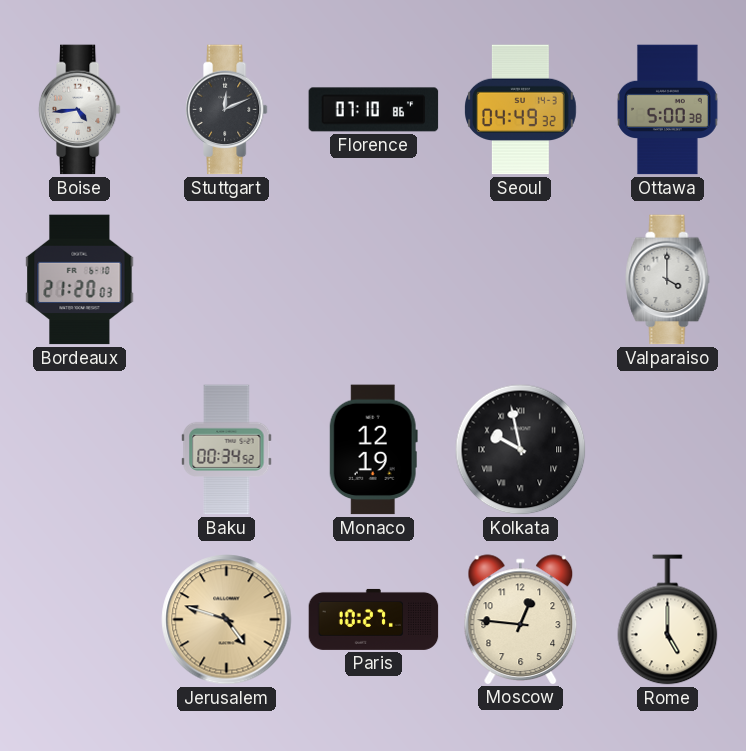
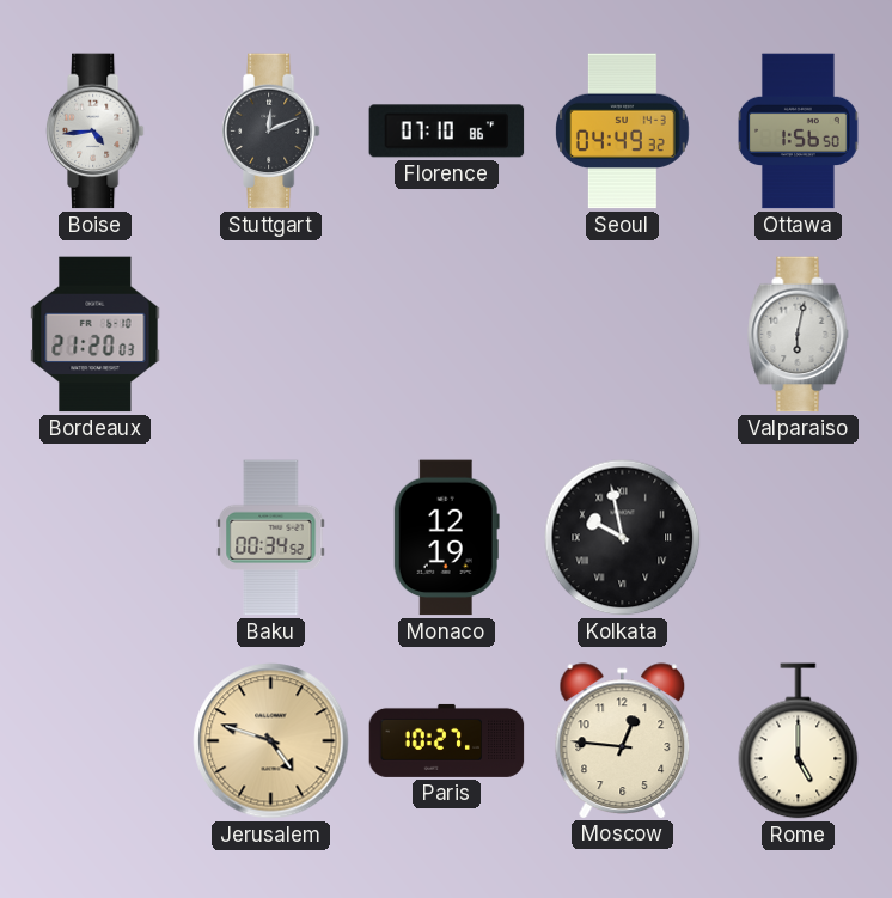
Ottawa: 5:00 -> 1:56 (799, 132)
Valparaiso: 4:00 -> 6:02 (799, 335)
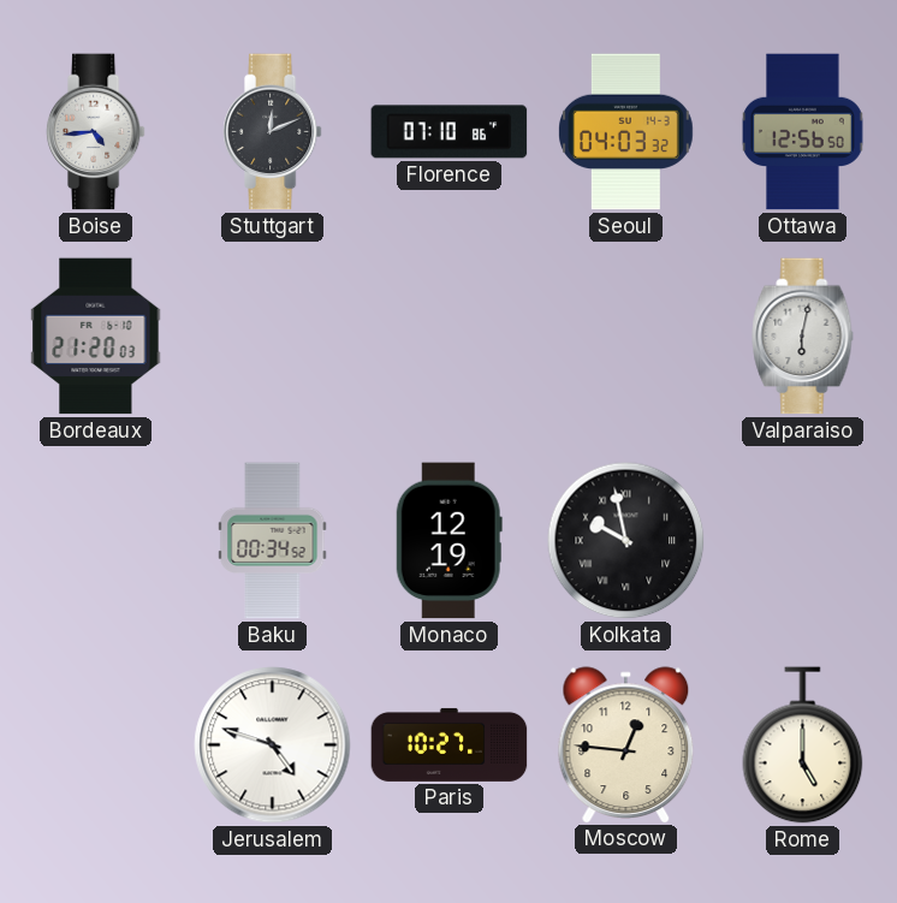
Seoul: 04:49 -> 04:03 (626, 132)
Ottawa: 1:56 -> 12:56 (803, 132)
Jerusalem dial: champagne -> white (273, 745)
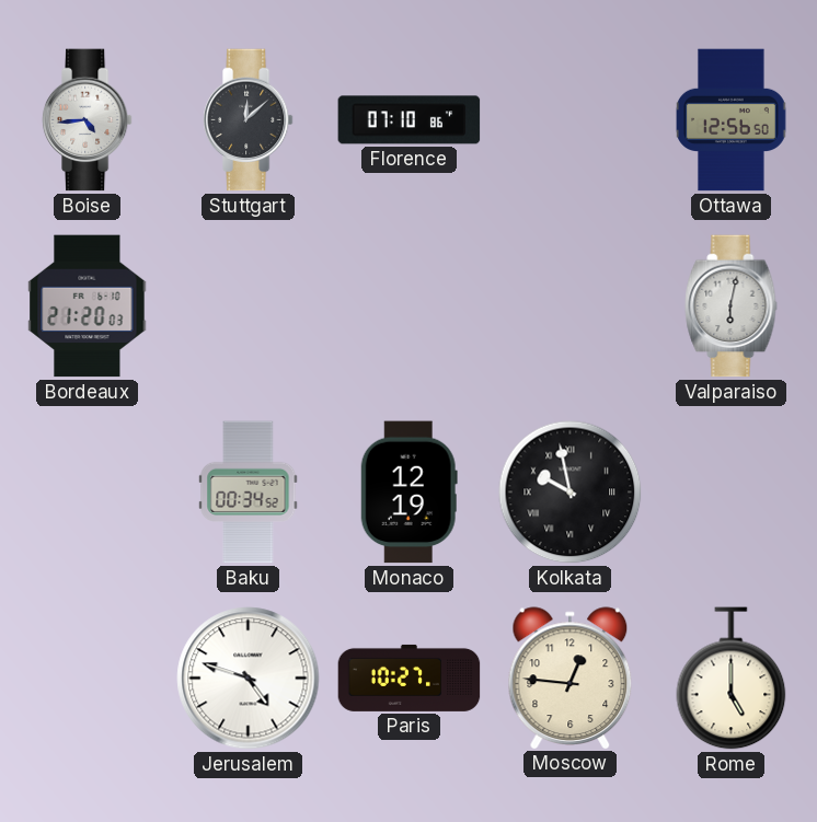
Stuttgart: 12:11 -> 12:08 (248, 120)
Seoul: 04:03 -> none (626, 132)
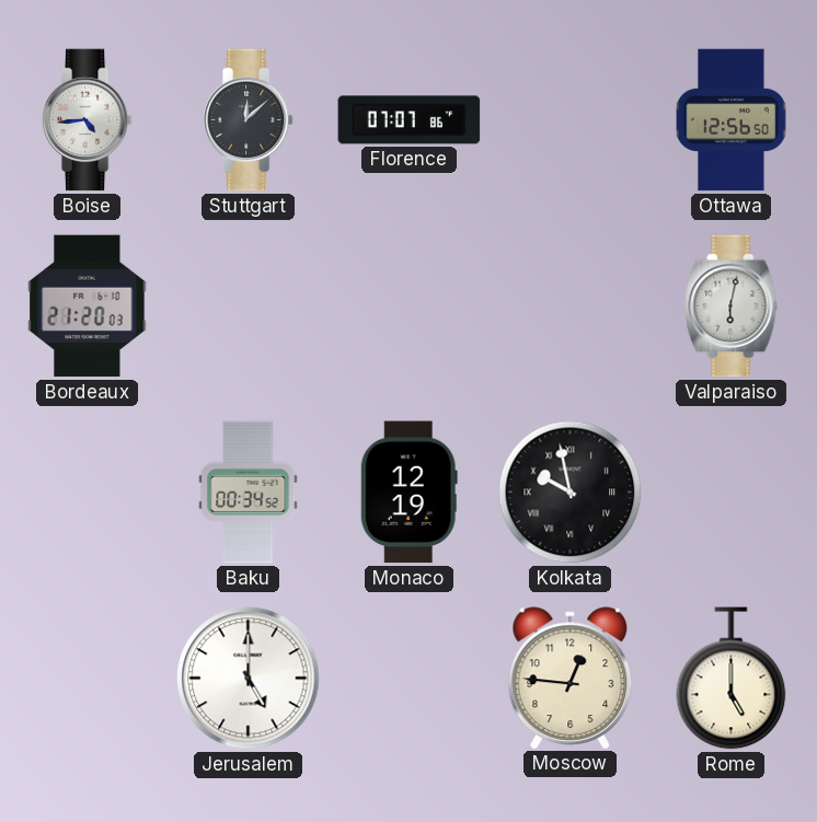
Florence: 07:10 -> 07:07 (410, 120)
Jerusalem: 4:48 -> 5:00 (249, 679)
Paris: 10:27 -> none (410, 678)
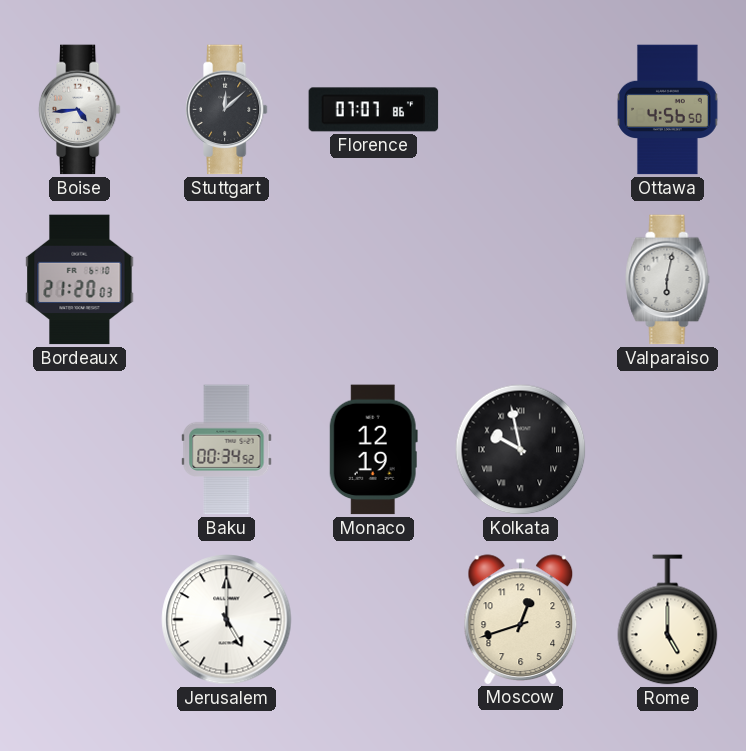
Ottawa: 12:56 -> 4:56 (668, 110)
Moscow: 12:46 -> 12:42 (521, 619)
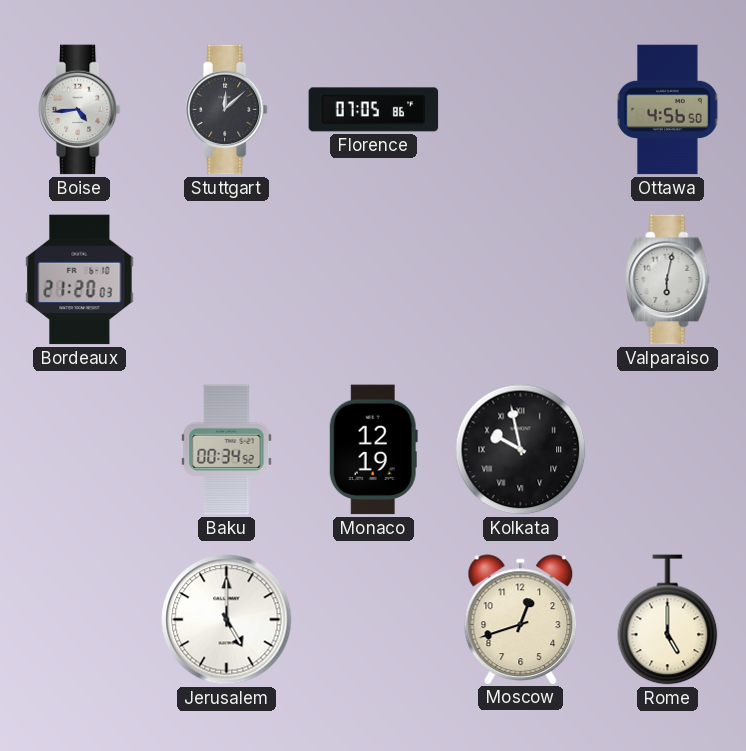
Florence: 07:07 -> 07:05 (374, 110)
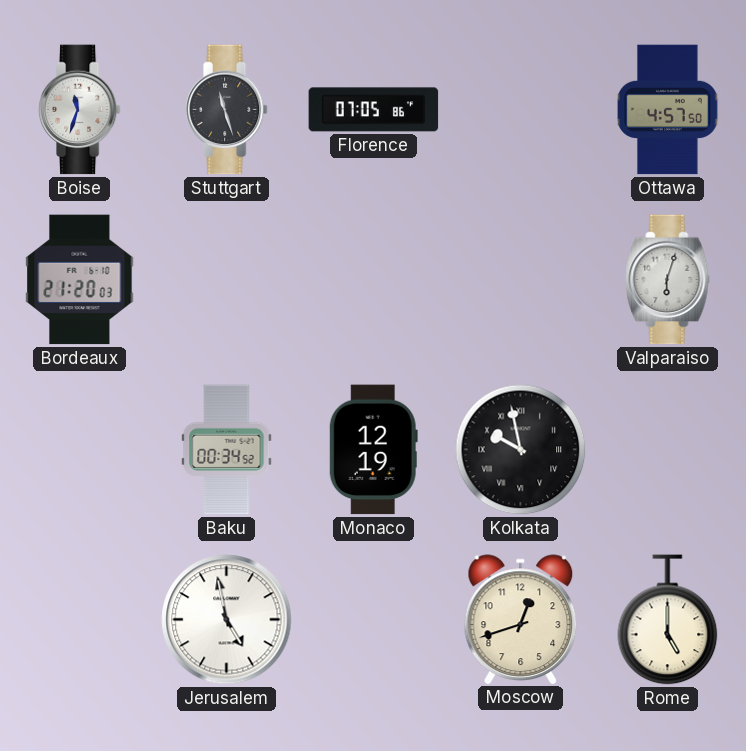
Boise: 4:44 -> 11:33 (79, 110)
Stuttgart: 12:08 -> 11:27 (226, 110)
Ottawa: 4:56 -> 4:57 (668, 110)
Valparaiso: 6:02 -> 6:03 (668, 280)
Jerusalem: 5:00 -> 4:58 (227, 620)
